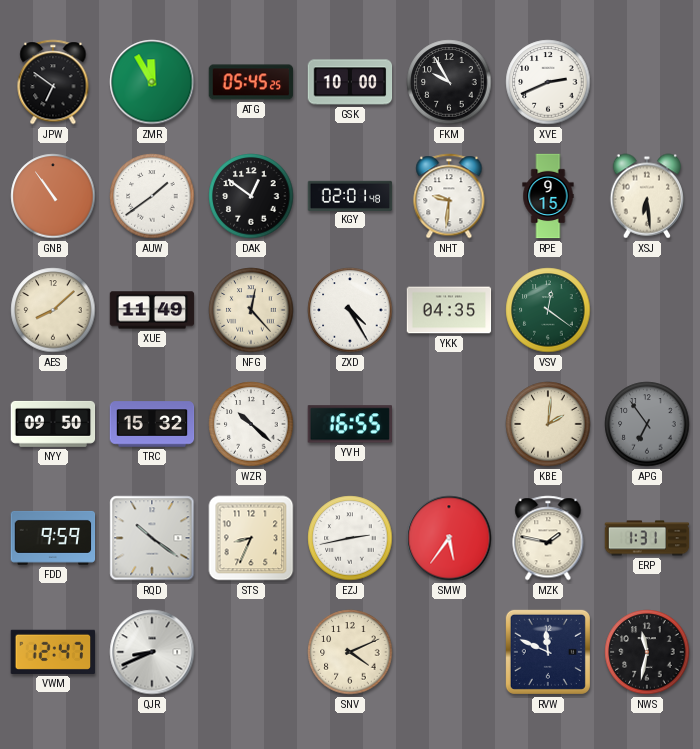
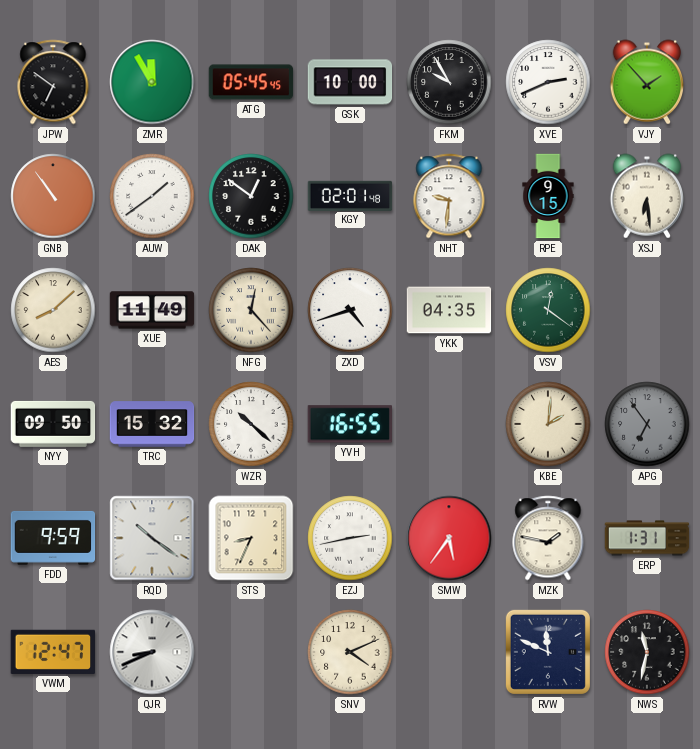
ATG: 05:45:25 -> 05:45:45 (251, 82)
VJY: none -> 1:53 (647, 82)
ZXD: 4:25 -> 4:42 (350, 310)
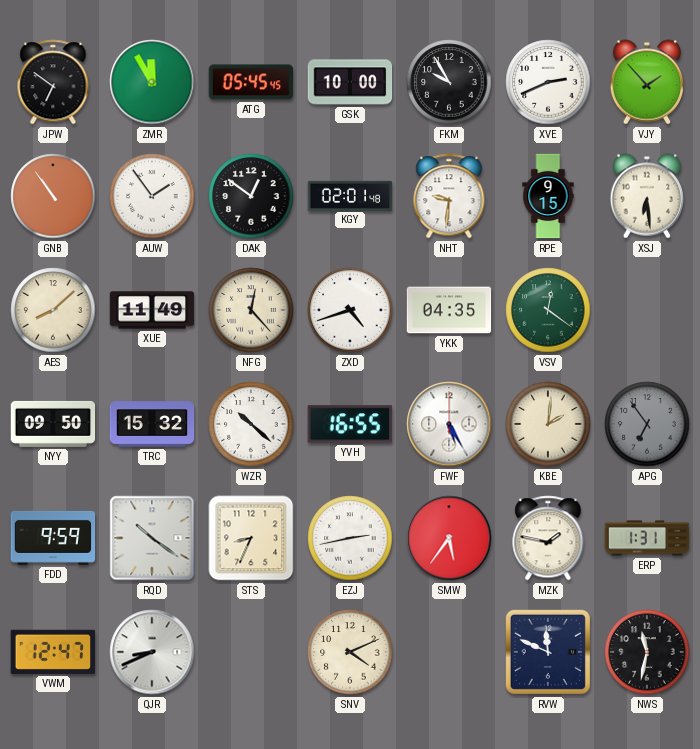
AUW: 1:39 -> 1:54 (152, 196)
FWF: none -> 5:25 (449, 424)
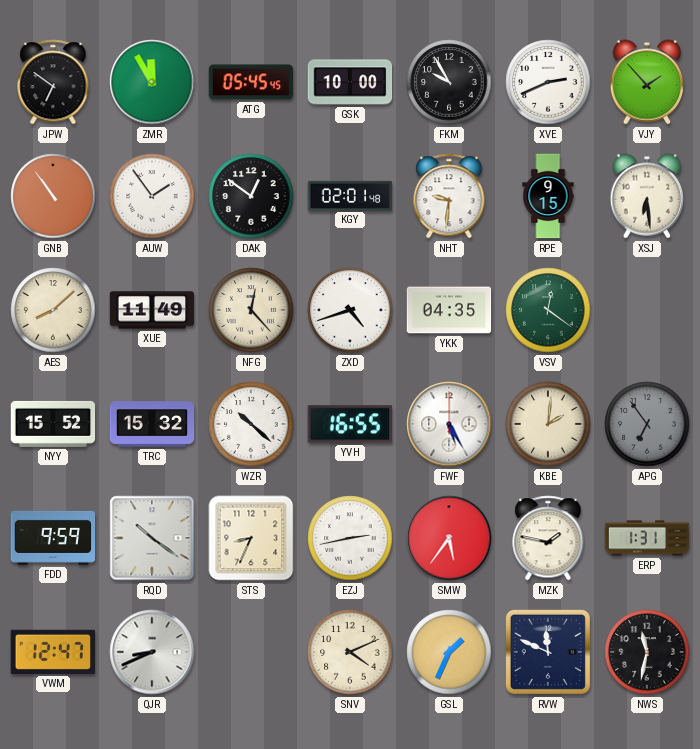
NYY: 09:50 -> 15:52 (53, 424)
GSL: none -> 1:34 (449, 652)
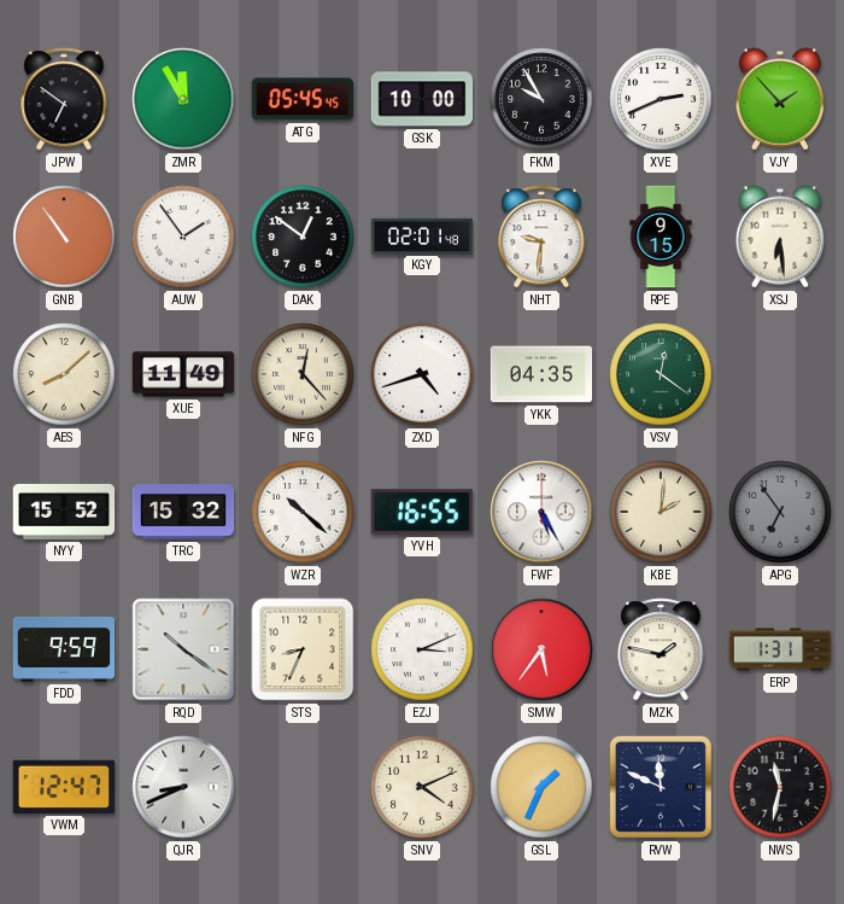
EZJ: 2:43 -> 3:11 (422, 649)
